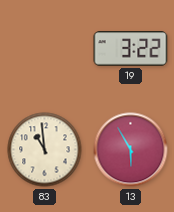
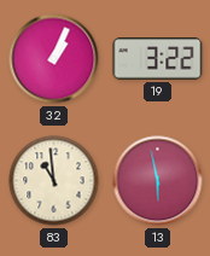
32: none -> 1:04 (54, 59)
13: 5:55 -> 5:58 (158, 181)
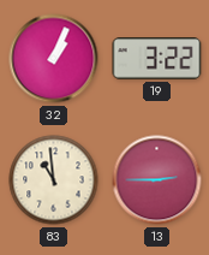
13: 5:58 -> 2:45 (157, 180)
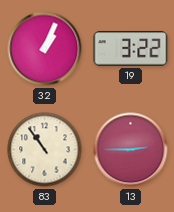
83: 10:59 -> 10:54 (45, 150)
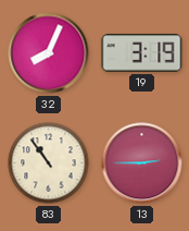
32: 1:04 -> 8:04 (49, 53)
19: 3:22 -> 3:19 (142, 53)
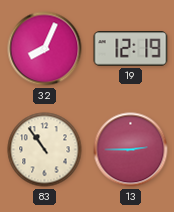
19: 3:19 -> 12:19 (131, 49)
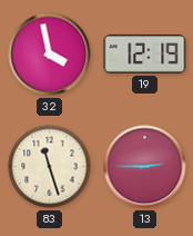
32: 8:04 -> 3:58 (50, 55)
83: 10:54 -> 11:27 (50, 167)
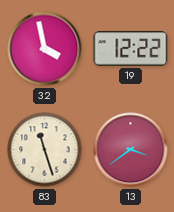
19: 12:19 -> 12:22 (131, 49)
13: 2:45 -> 3:39 (131, 150)
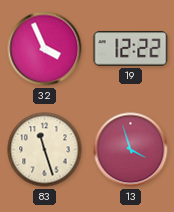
32: 3:58 -> 3:56 (45, 49)
13: 3:39 -> 3:57 (131, 150)
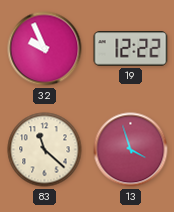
32: 3:56 -> 9:56 (45, 49)
83: 11:27 -> 11:22 (45, 150)
